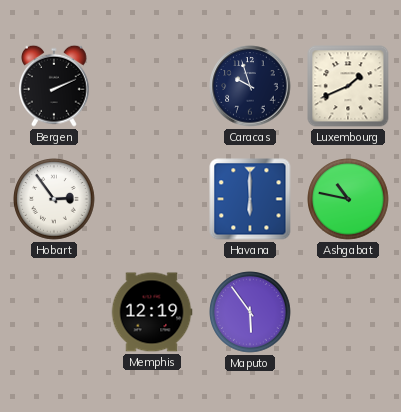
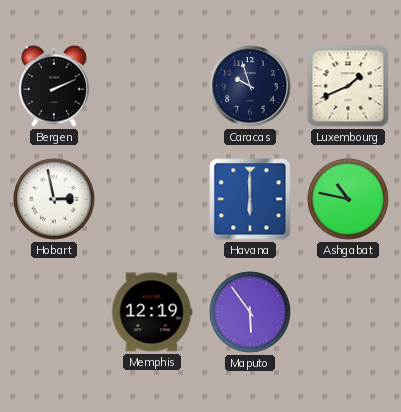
Hobart: 2:54 -> 2:58 (54, 199)
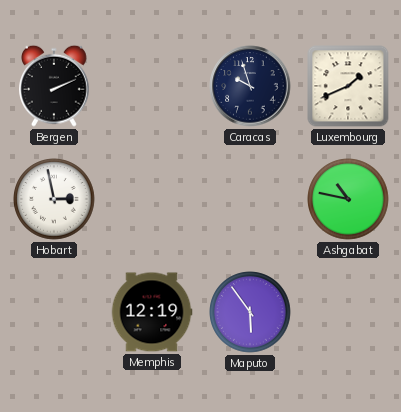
Havana: 6:00 -> none (250, 199)
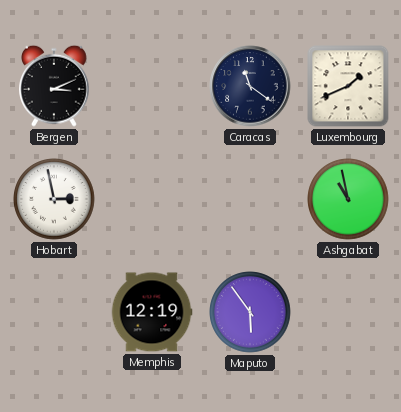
Bergen: 2:11 -> 3:11 (55, 86)
Caracas: 9:57 -> 11:21 (250, 86)
Ashgabat: 10:47 -> 10:58 (348, 199)
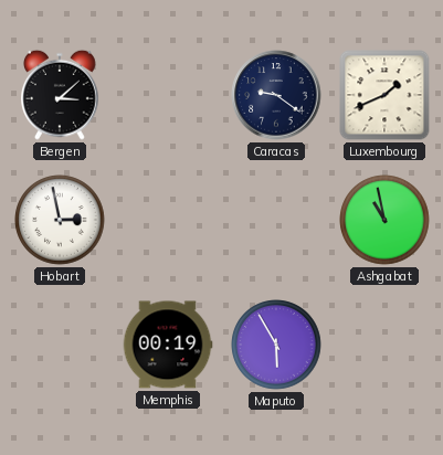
Bergen: 3:11 -> 3:08 (61, 95)
Caracas: 11:21 -> 9:21 (276, 95)
Memphis: 12:19 -> 00:19 (168, 345)
Maputo: 5:54 -> 5:55 (276, 345)
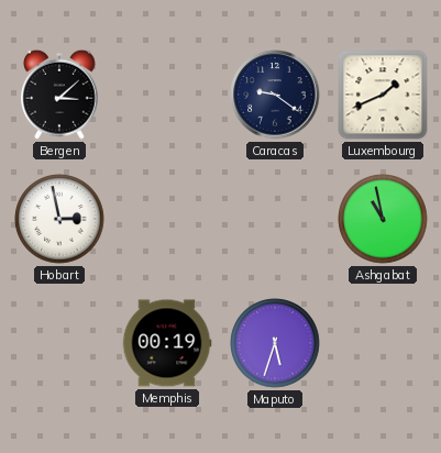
Maputo: 5:55 -> 5:33 (275, 343)
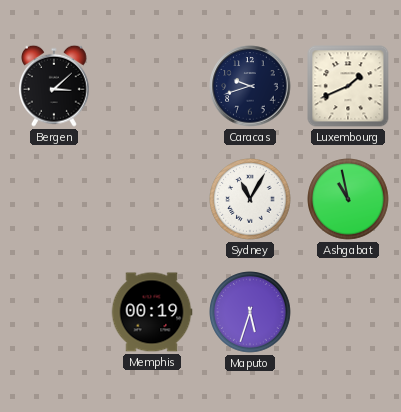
Caracas: 9:21 -> 9:42 (250, 86)
Hobart: 2:58 -> none (59, 219)
Sydney: none -> 11:05 (250, 199)
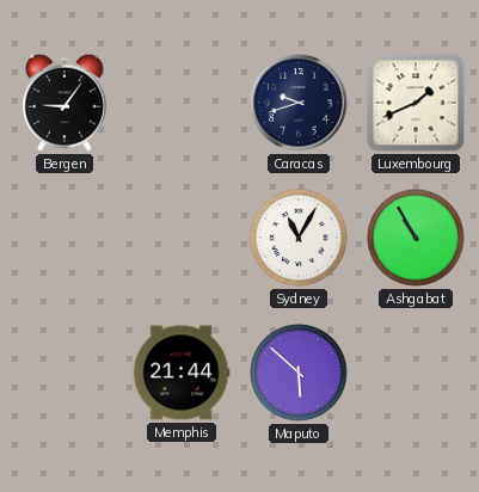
Bergen: 3:08 -> 9:06 (66, 103)
Ashgabat: 10:58 -> 10:55 (416, 238)
Memphis: 00:19 -> 21:44 (182, 373)
Maputo: 5:33 -> 5:52 (299, 373)
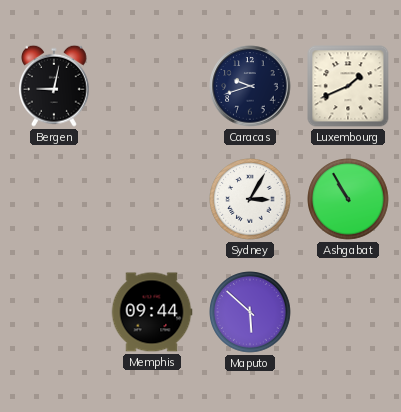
Bergen: 9:06 -> 9:02 (55, 86)
Sydney: 11:05 -> 3:05 (250, 199)
Memphis: 21:44 -> 09:44 (152, 312)
